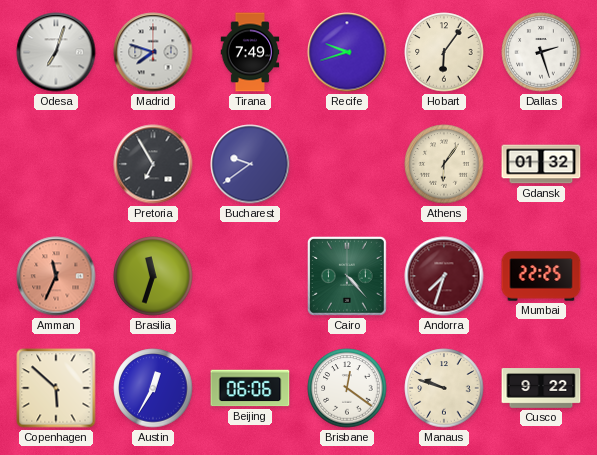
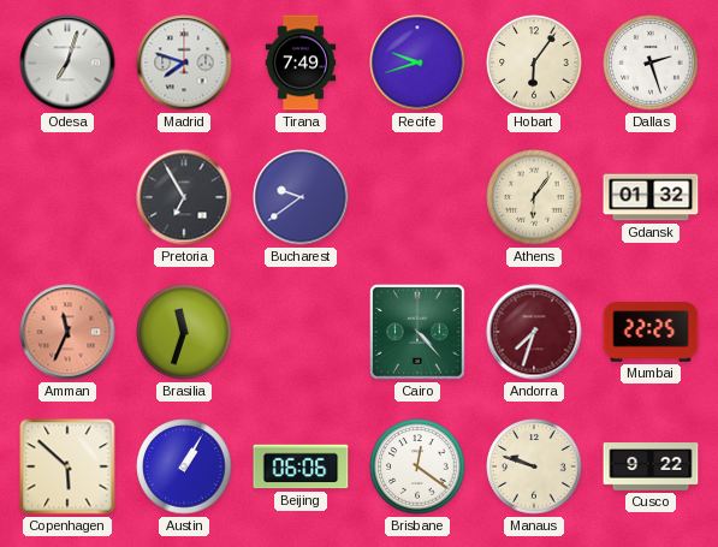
Austin: 12:35 -> 1:05 (184, 466)
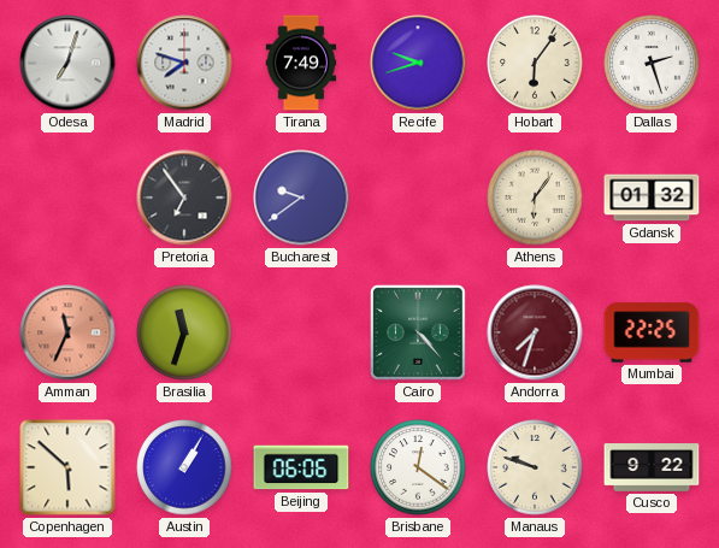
Pretoria: 6:55 -> 6:54 (184, 198)
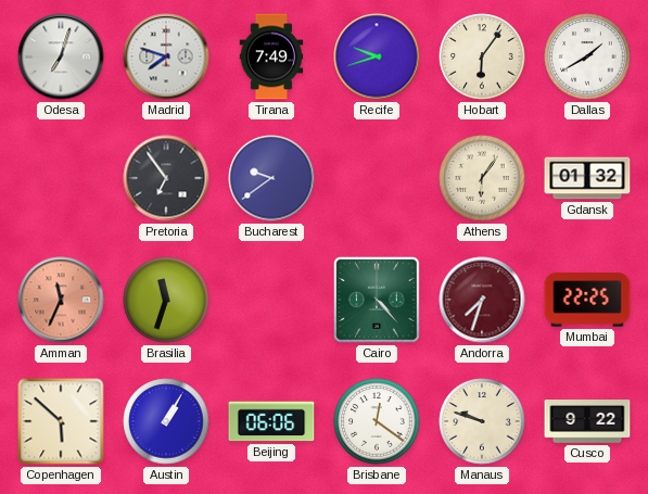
Dallas: 2:27 -> 1:40 (587, 56)
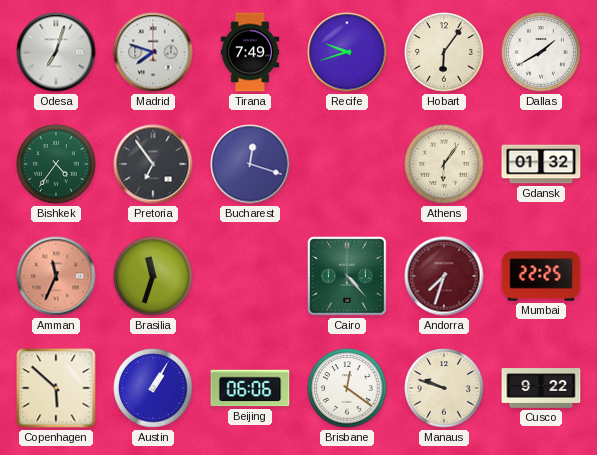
Bishkek: none -> 4:36 (56, 164)
Bucharest: 9:39 -> 12:18 (250, 164)
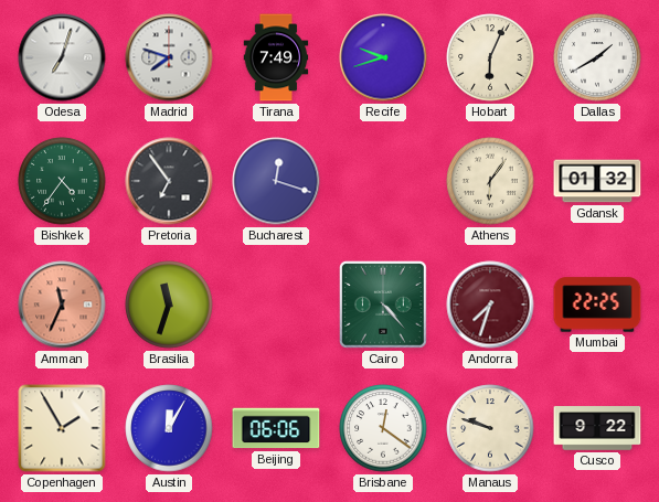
Hobart: 6:06 -> 6:04 (490, 57)
Copenhagen: 5:52 -> 1:55 (62, 428)
Austin: 1:05 -> 12:05 (169, 428)
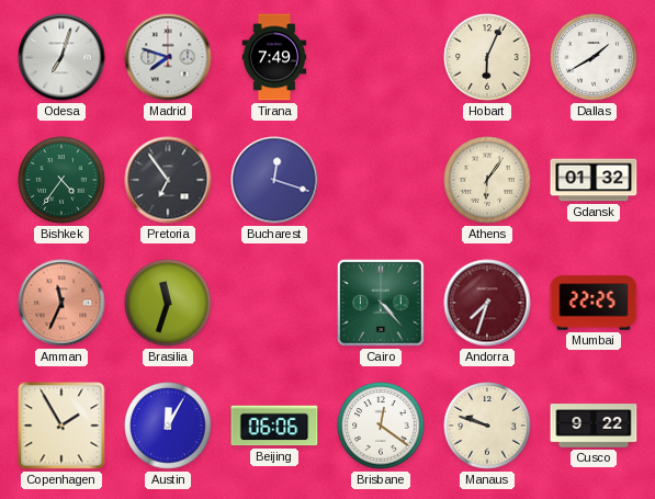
Recife: 9:42 -> none (383, 57)
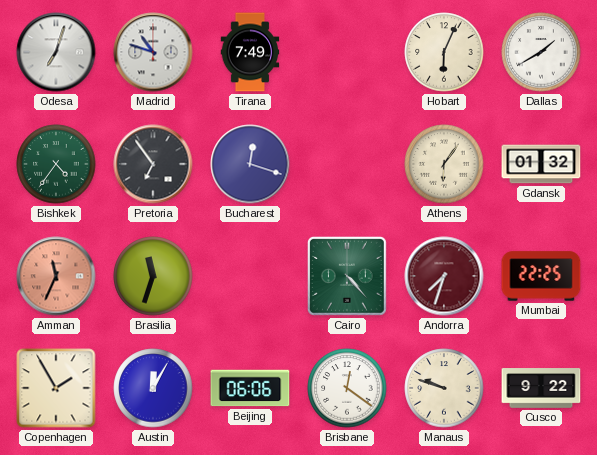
Madrid: 7:48 -> 10:48 (153, 52)
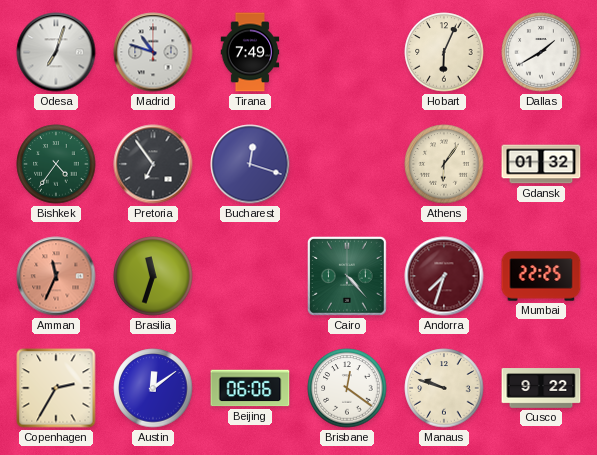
Copenhagen: 1:55 -> 2:35 (56, 388)
Austin: 12:05 -> 12:09 (153, 388)
